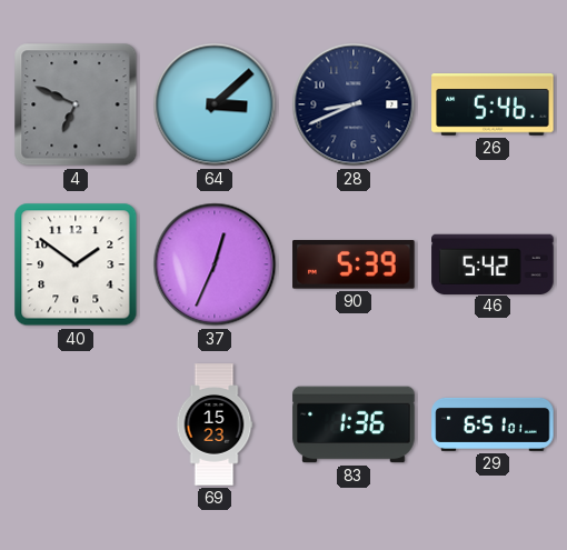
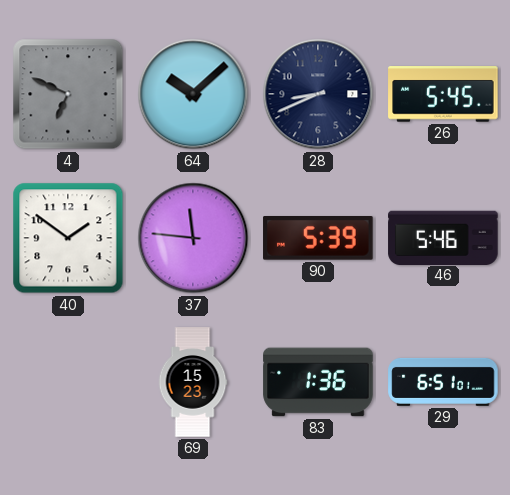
64: 3:08 -> 10:08 (193, 94)
26: 5:46 -> 5:45 (443, 94)
37: 12:34 -> 11:46 (193, 238)
46: 5:42 -> 5:46 (443, 237)
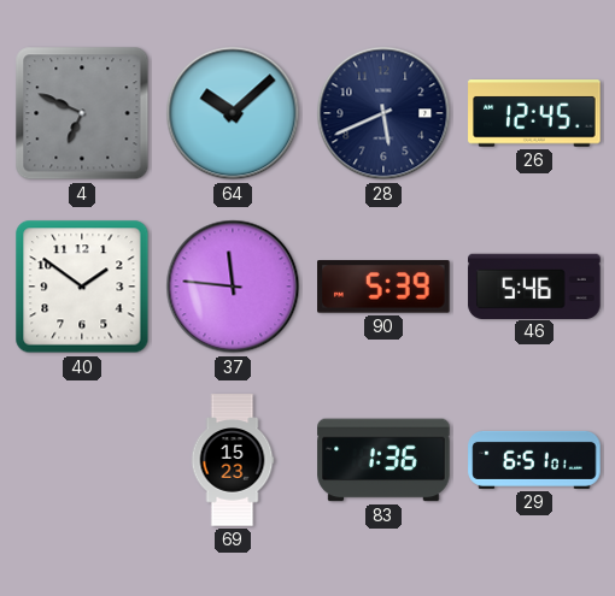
28: 8:41 -> 5:41 (383, 113)
26: 5:45 -> 12:45 (534, 113)
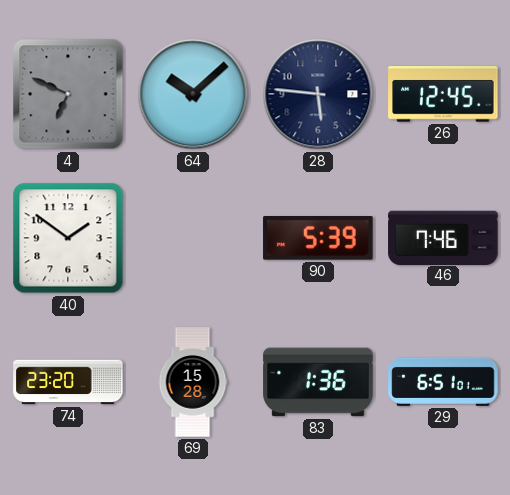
28: 5:41 -> 5:46 (318, 94)
37: 11:46 -> none (233, 287)
46: 5:46 -> 7:46 (443, 237)
74: none -> 23:20 (68, 382)
69: 15:23 -> 15:28 (193, 382)
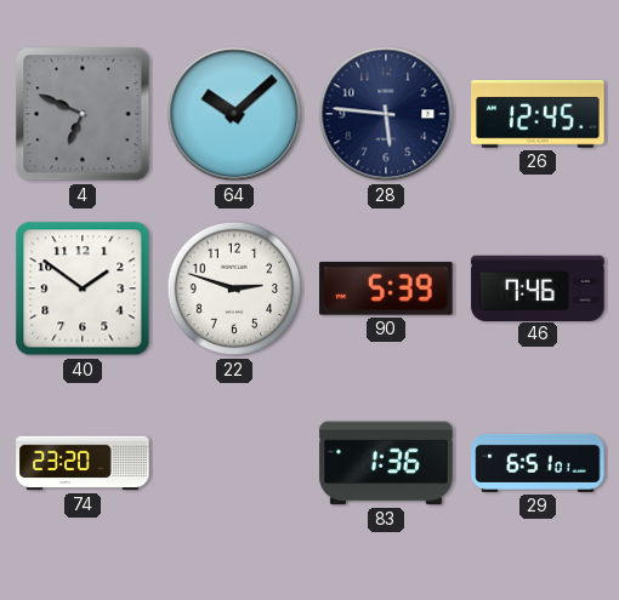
22: none -> 2:48 (234, 288)
69: 15:28 -> none (193, 382)
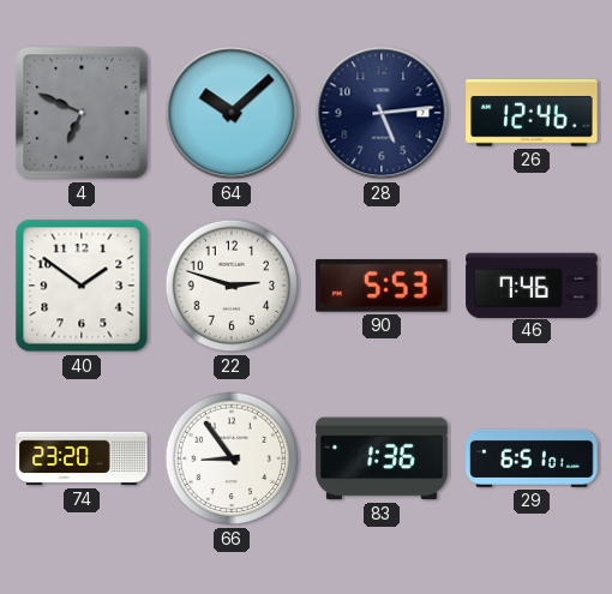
28: 5:46 -> 5:14 (382, 113)
26: 12:45 -> 12:46 (532, 113)
90: 5:39 -> 5:53 (382, 286)
66: none -> 8:54 (232, 458)
